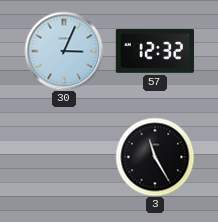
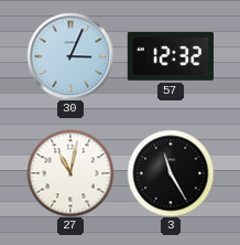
27: none -> 11:02 (70, 173)
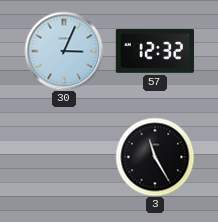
27: 11:02 -> none (70, 173)
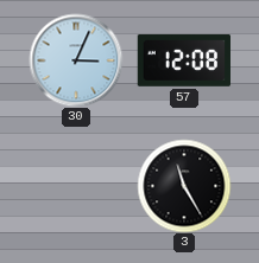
57: 12:32 -> 12:08 (183, 60)
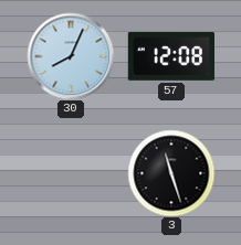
30: 3:04 -> 8:04 (71, 56)
3: 11:25 -> 11:27 (171, 173)
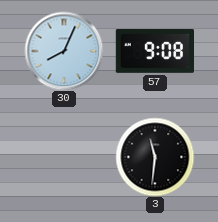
57: 12:08 -> 9:08 (154, 51)
3: 11:27 -> 11:31 (155, 157)
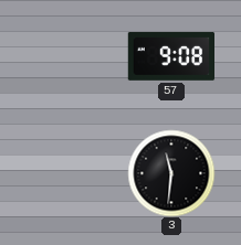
30: 8:04 -> none (64, 51)
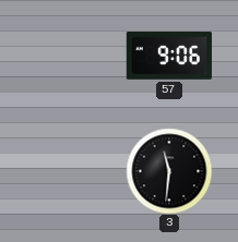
57: 9:08 -> 9:06 (168, 56)
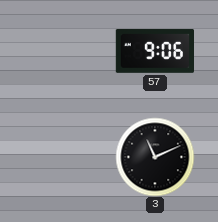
3: 11:31 -> 11:11 (155, 157)
